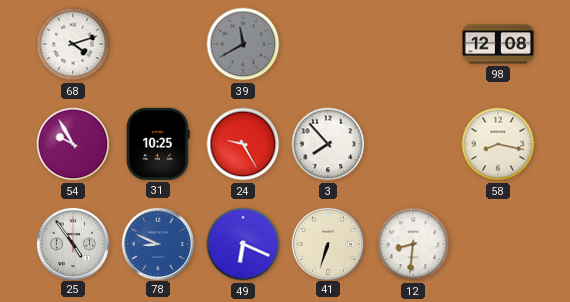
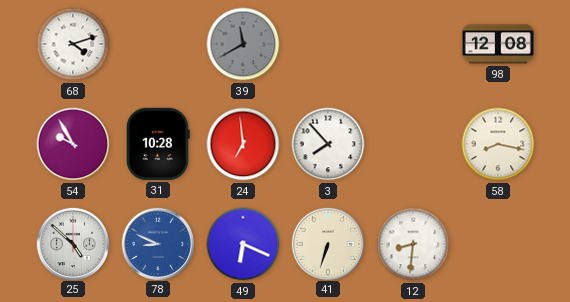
31: 10:25 -> 10:28 (159, 144)
24: 9:25 -> 6:59 (243, 144)
25: 4:54 -> 4:52 (72, 243)
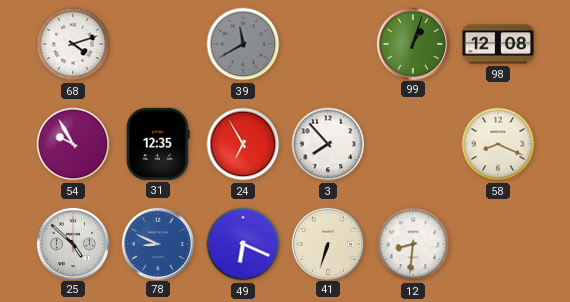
99: none -> 1:03 (412, 43)
31: 10:28 -> 12:35 (159, 144)
24: 6:59 -> 6:55 (243, 144)
58: 8:17 -> 8:19 (498, 144)
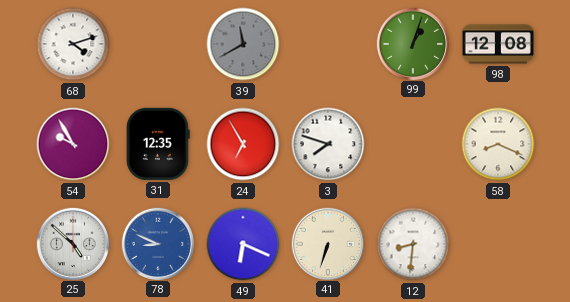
3: 7:53 -> 7:48 (328, 144)
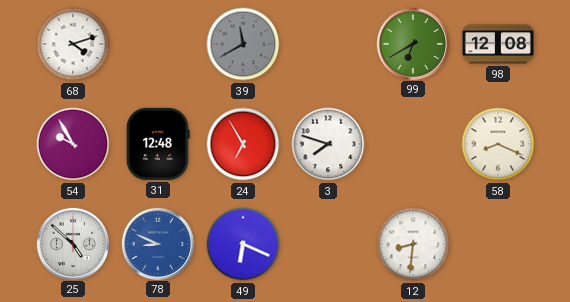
99: 1:03 -> 6:40 (412, 43)
31: 12:35 -> 12:48 (159, 144)
41: 6:33 -> none (327, 243)
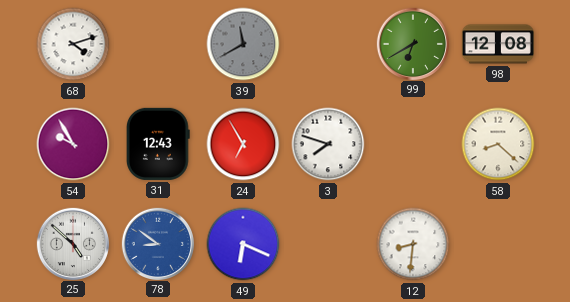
31: 12:48 -> 12:43 (159, 144)
58: 8:19 -> 8:22 (498, 144)
78: 8:49 -> 8:51 (157, 243)
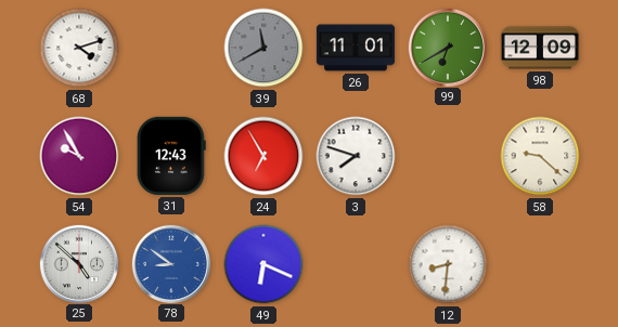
26: none -> 11:01 (356, 48)
98: 12:08 -> 12:09 (540, 48)
58: 8:22 -> 9:22 (540, 156)
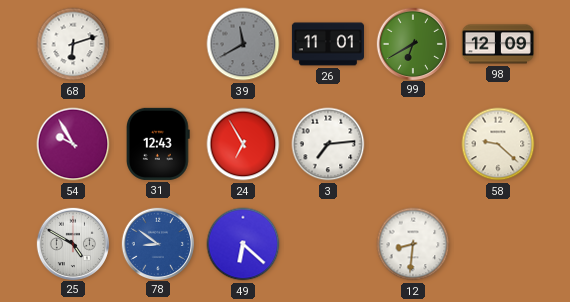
68: 4:12 -> 6:12 (73, 44)
3: 7:48 -> 7:14 (328, 144)
25: 4:52 -> 4:50 (72, 243)
49: 6:19 -> 6:22 (243, 244)
